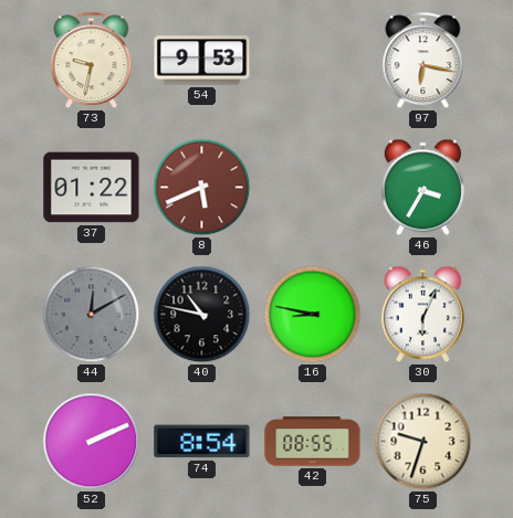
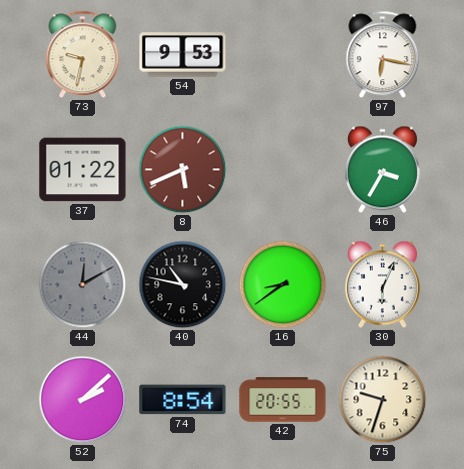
16: 8:47 -> 8:39 (283, 285)
52: 2:11 -> 2:08 (83, 400)
42: 08:55 -> 20:55 (283, 400)
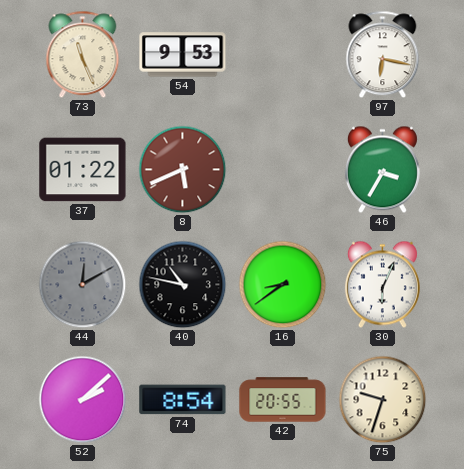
73: 9:32 -> 11:26 (83, 55)
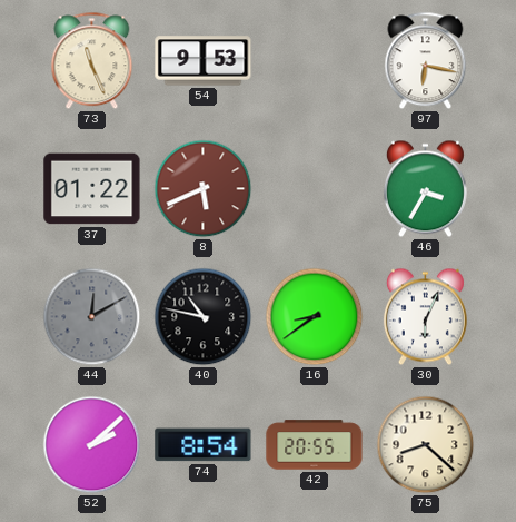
75: 9:33 -> 8:22 (426, 445)
